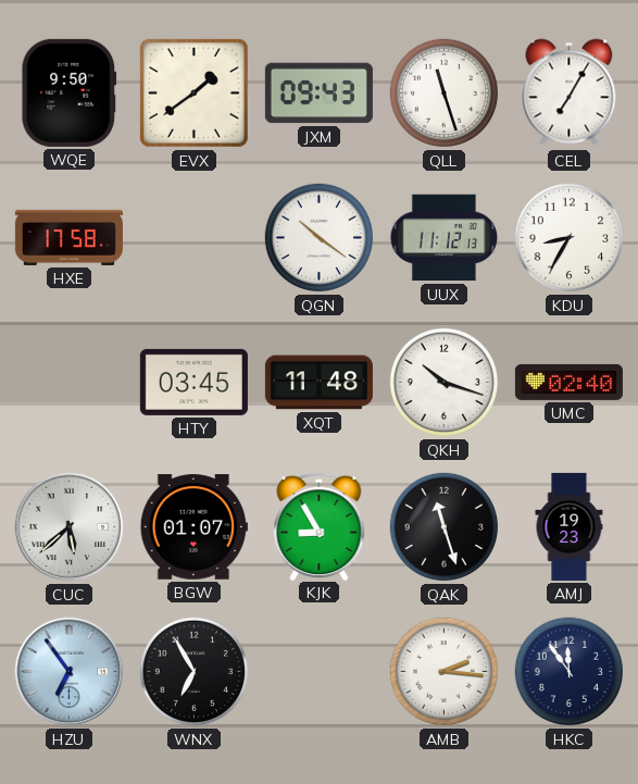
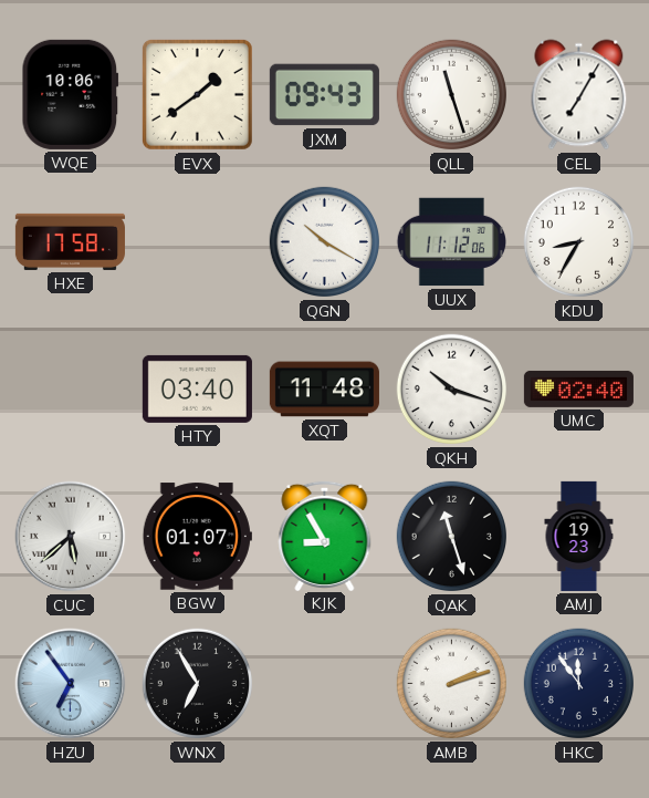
WQE: 9:50 -> 10:06 (71, 94)
QGN: 10:21 -> 10:20 (325, 242)
UUX: 11:12:13 -> 11:12:06 (451, 242)
HTY: 03:45 -> 03:40 (197, 388)
AMB: 2:16 -> 2:12 (452, 684)
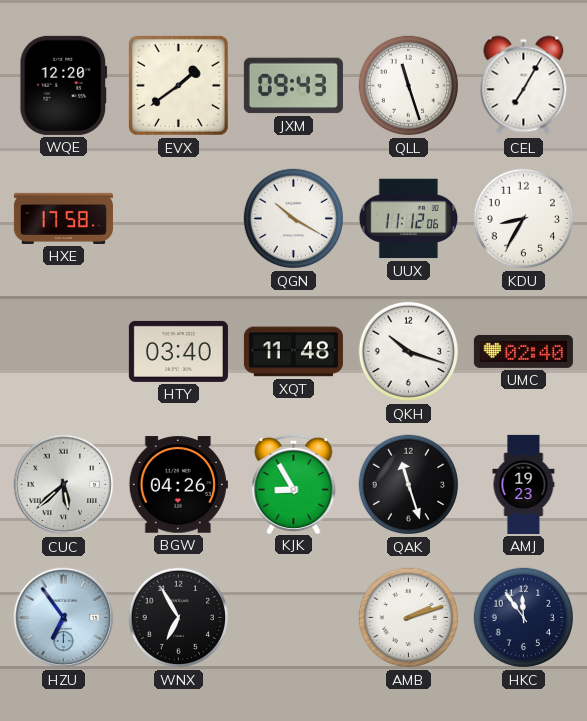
WQE: 10:06 -> 12:20 (64, 85)
BGW: 01:07 -> 04:26 (178, 485)
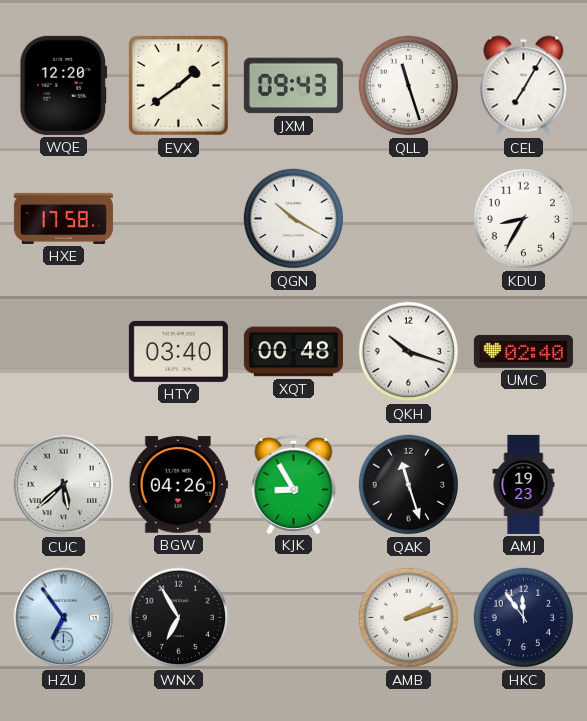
UUX: 11:12 -> none (408, 219)
XQT: 11:48 -> 00:48 (293, 352)
